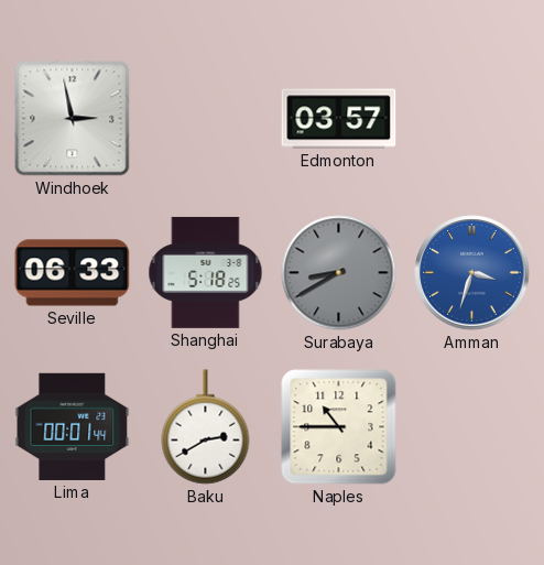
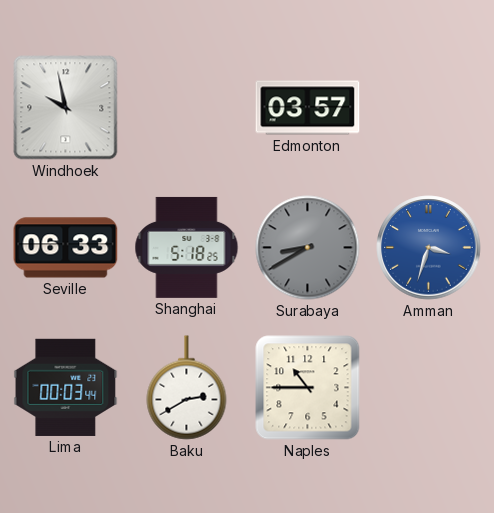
Windhoek: 2:58 -> 9:58 (66, 108)
Lima: 00:01 -> 00:03 (66, 387)
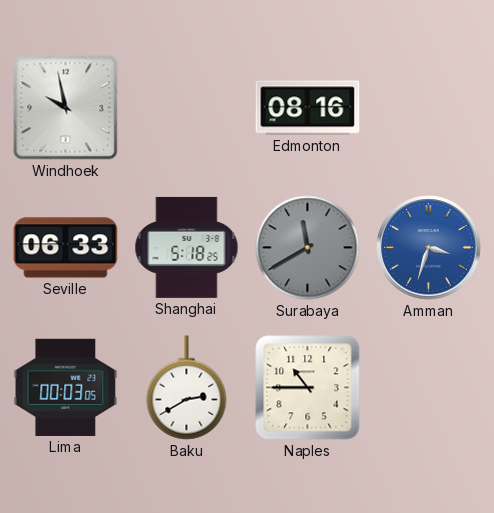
Edmonton: 03:57 -> 08:16 (308, 108)
Surabaya: 8:40 -> 11:40 (308, 248)
Lima: 00:03:44 -> 00:03:05 (66, 387)
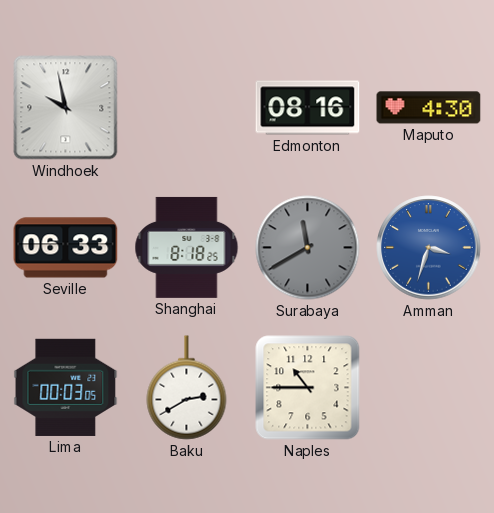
Maputo: none -> 4:30 (429, 108)
Shanghai: 5:18 -> 8:18 (187, 247)
